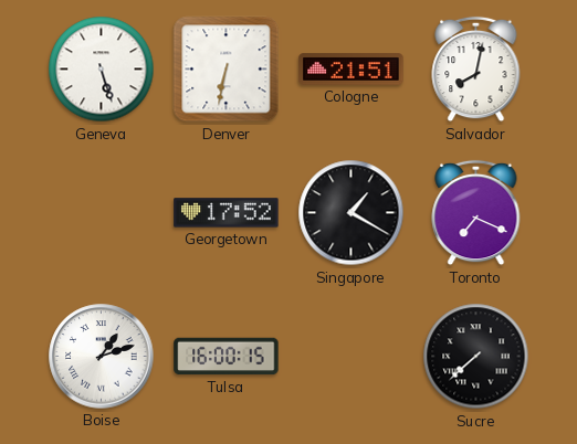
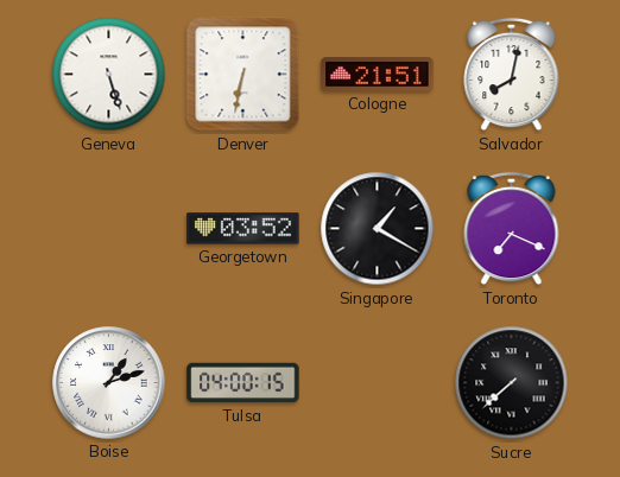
Georgetown: 17:52 -> 03:52 (243, 229)
Tulsa: 16:00 -> 04:00 (243, 383)
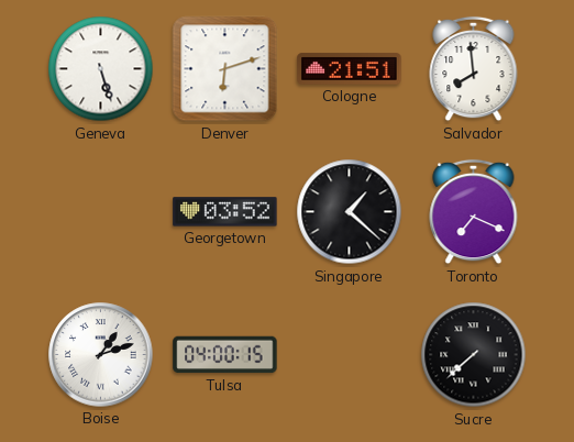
Denver: 6:32 -> 6:12 (225, 69)
Salvador: 8:02 -> 7:59 (474, 69)
Singapore: 1:20 -> 1:22 (350, 212)
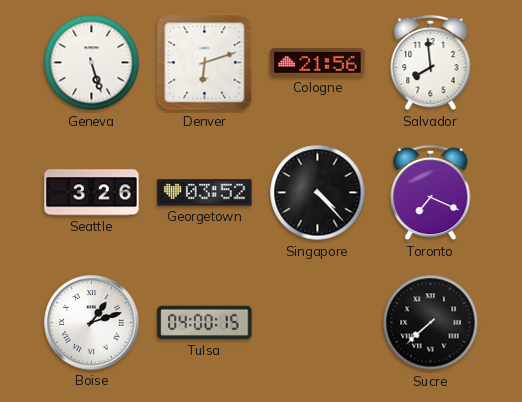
Cologne: 21:51 -> 21:56 (318, 63)
Seattle: none -> 3:26 (92, 193)
Singapore: 1:22 -> 4:23 (318, 193)
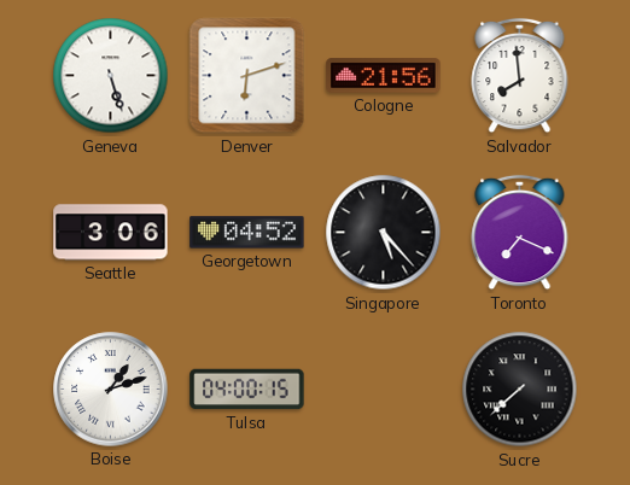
Seattle: 3:26 -> 3:06 (111, 233)
Georgetown: 03:52 -> 04:52 (247, 233)
Singapore: 4:23 -> 5:23 (384, 233)
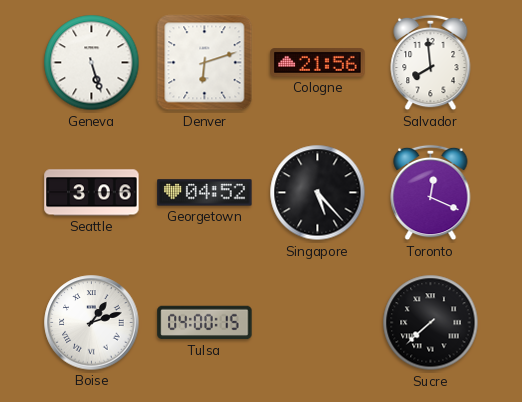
Toronto: 7:19 -> 12:19 (431, 193)
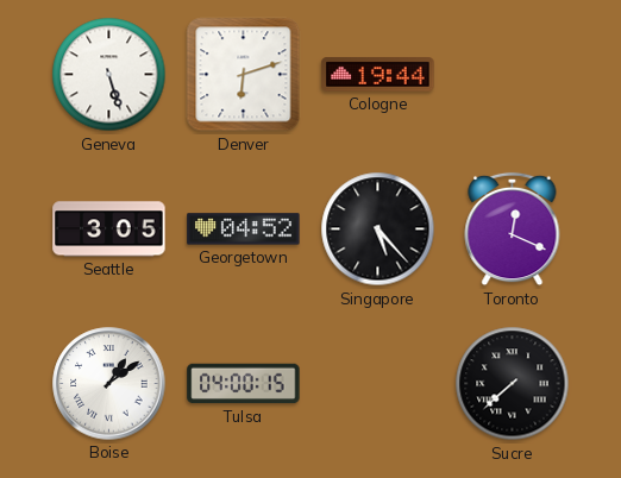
Cologne: 21:56 -> 19:44 (378, 75)
Salvador: 7:59 -> none (431, 63)
Seattle: 3:06 -> 3:05 (109, 229)
Boise: 1:12 -> 1:09 (109, 384)
